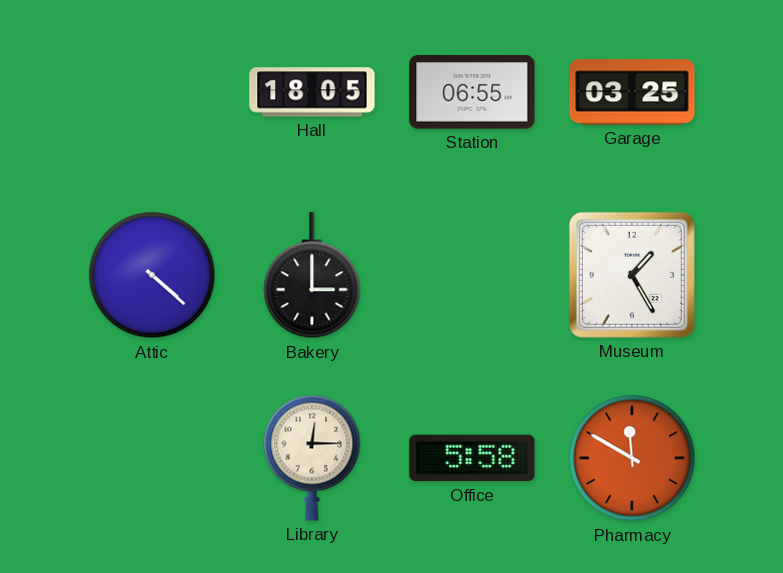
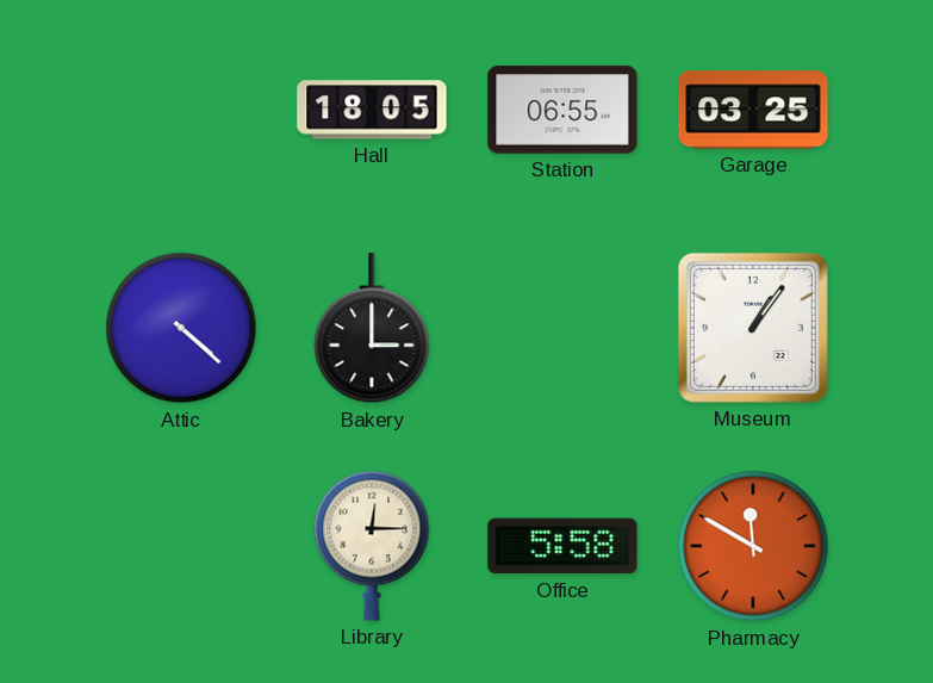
Museum: 1:25 -> 1:06 (753, 328)
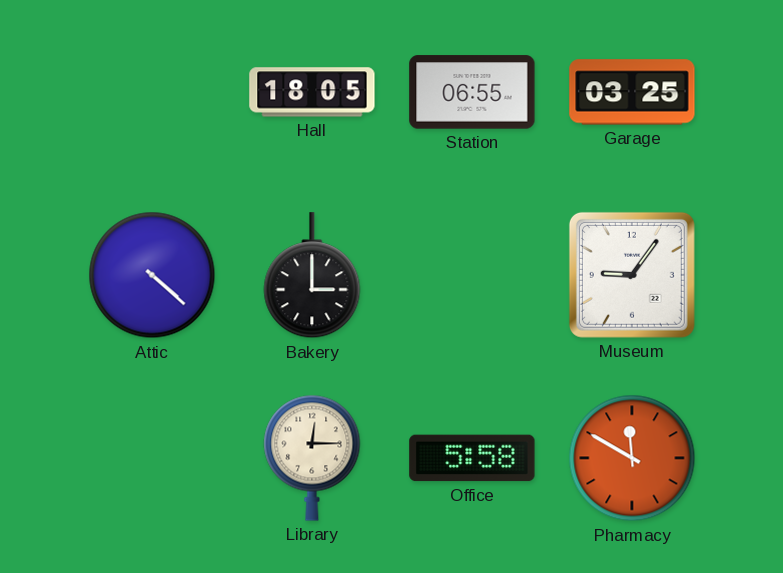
Museum: 1:06 -> 9:06 (632, 275)
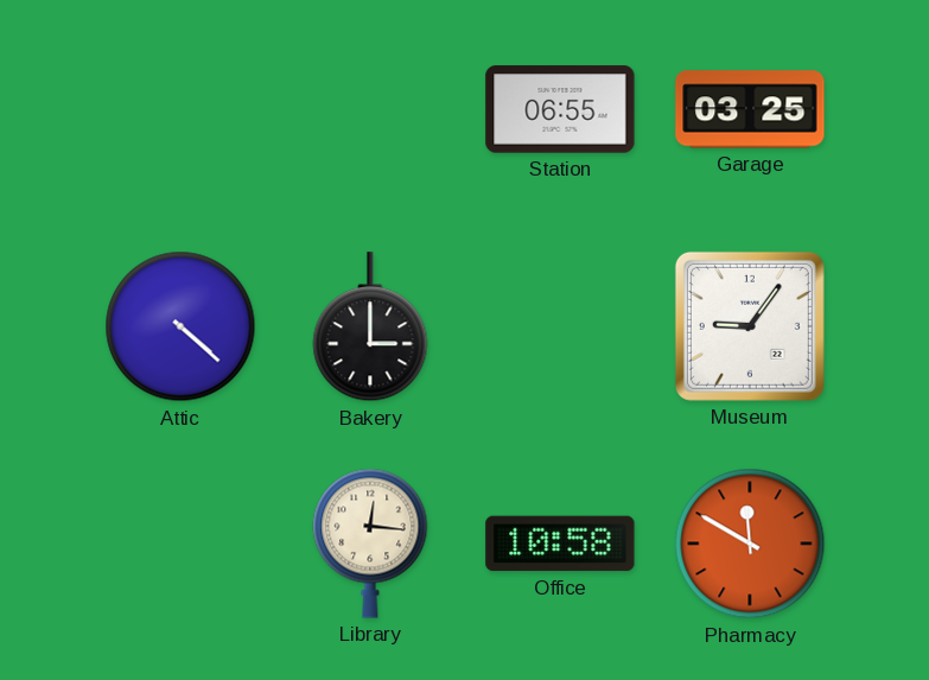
Hall: 18:05 -> none (312, 92)
Library: 12:15 -> 12:16 (370, 544)
Office: 5:58 -> 10:58 (560, 544)
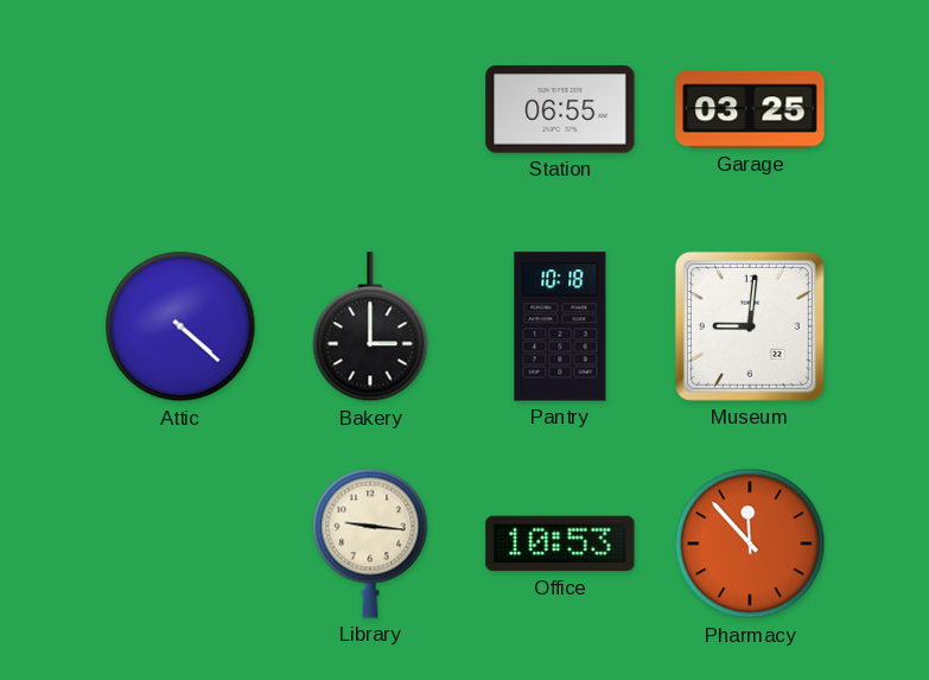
Pantry: none -> 10:18 (560, 326)
Museum: 9:06 -> 9:01 (750, 326)
Library: 12:16 -> 9:16 (370, 544)
Office: 10:58 -> 10:53 (560, 544)
Pharmacy: 11:50 -> 11:53 (750, 544)
